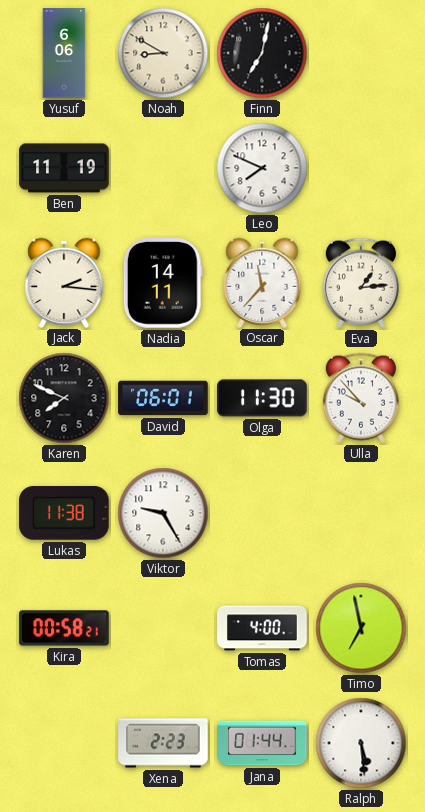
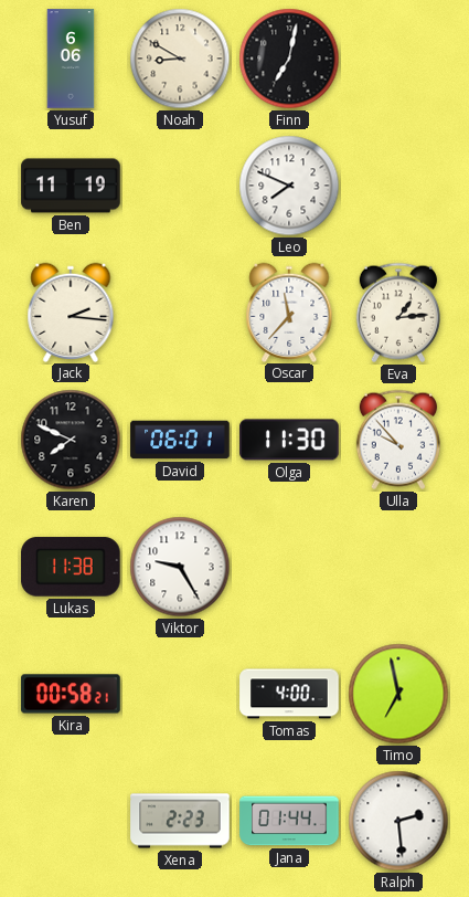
Nadia: 14:11 -> none (163, 283)
Ralph: 5:29 -> 2:29 (398, 821)
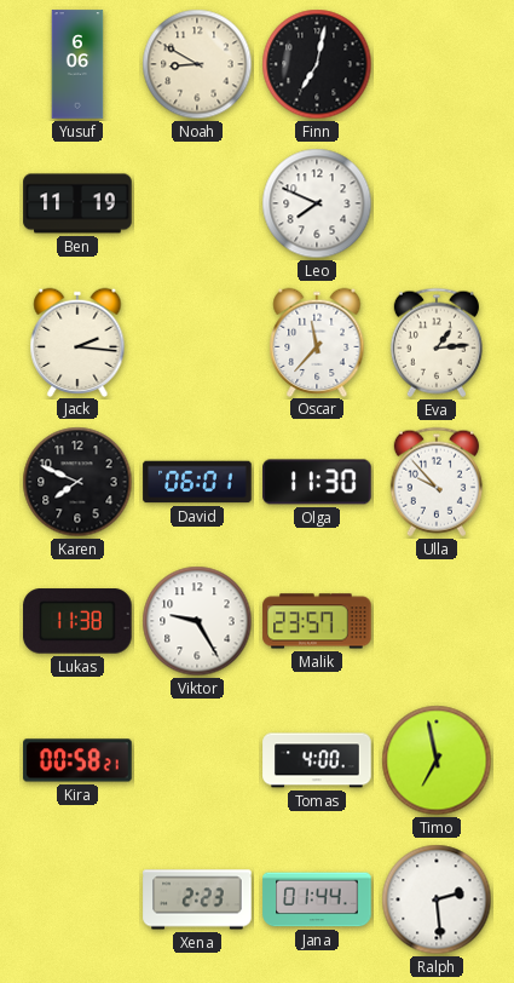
Malik: none -> 23:57 (317, 621)
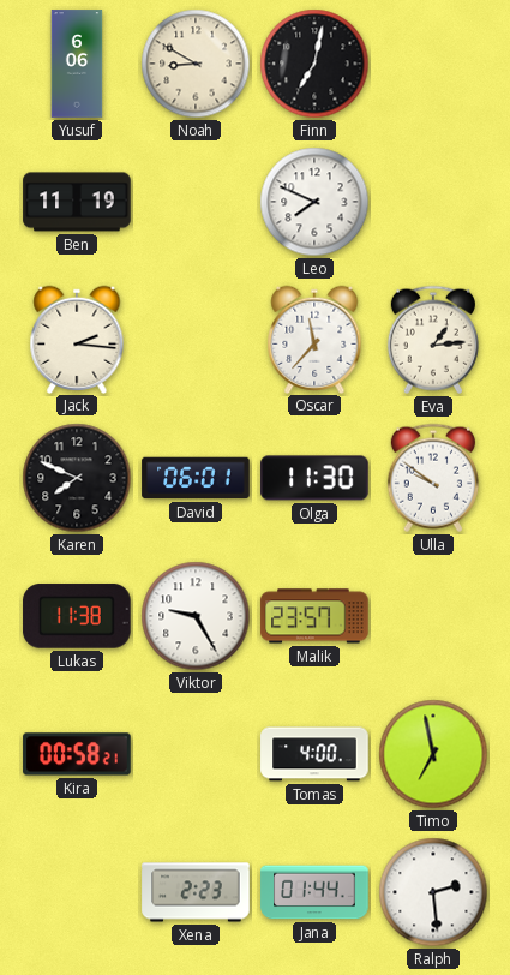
Ulla: 9:53 -> 9:51 (433, 478)
